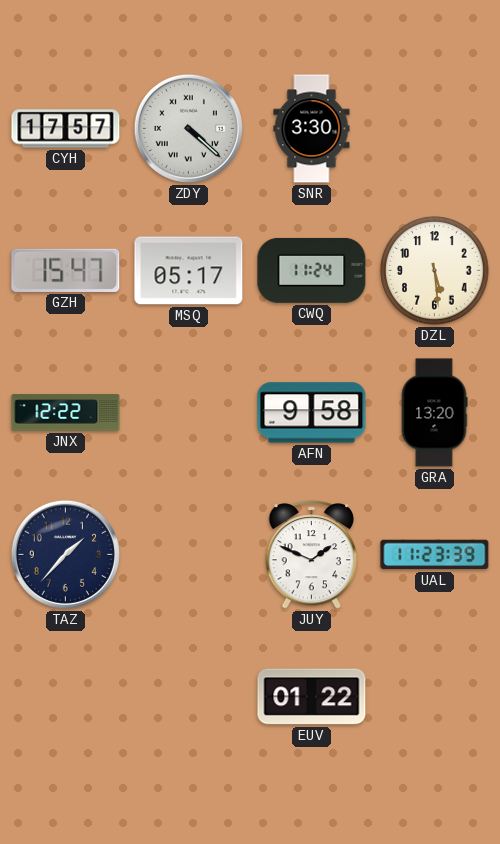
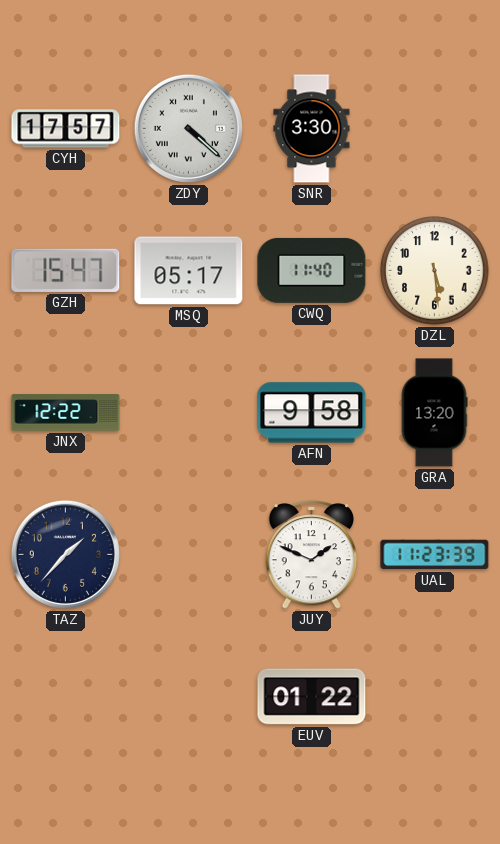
CWQ: 11:24 -> 11:40 (312, 270)
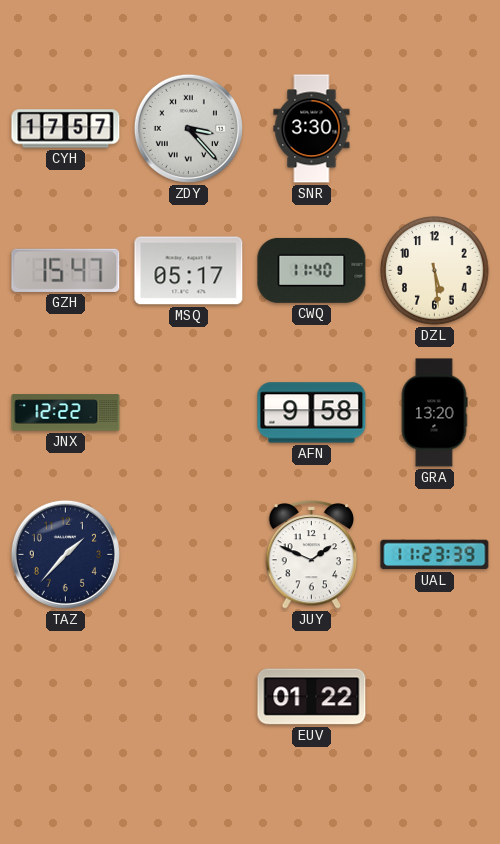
ZDY: 4:22 -> 3:23 (188, 128)
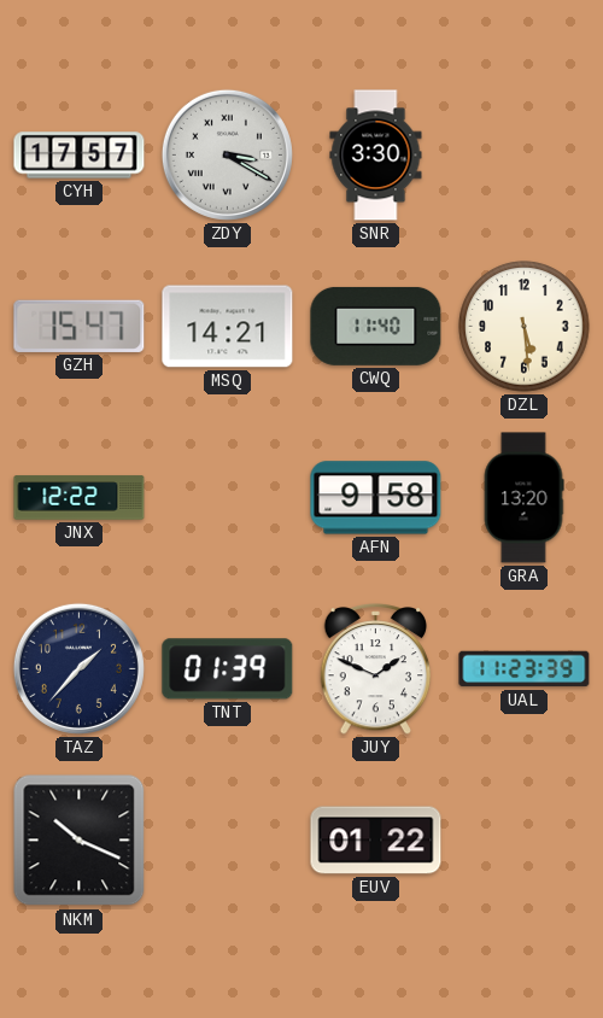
ZDY: 3:23 -> 3:20 (227, 154)
MSQ: 05:17 -> 14:21 (228, 327)
TNT: none -> 01:39 (228, 669)
NKM: none -> 10:19 (80, 841)
